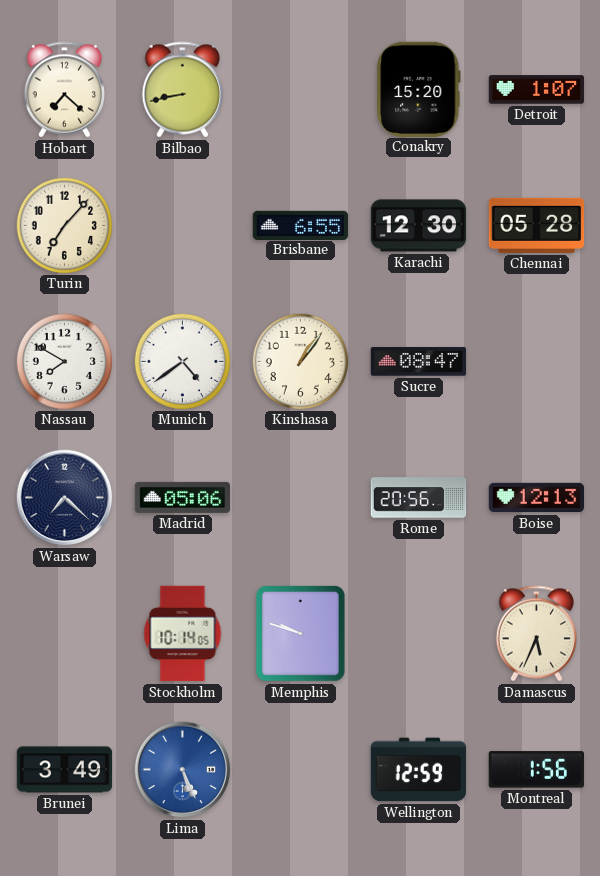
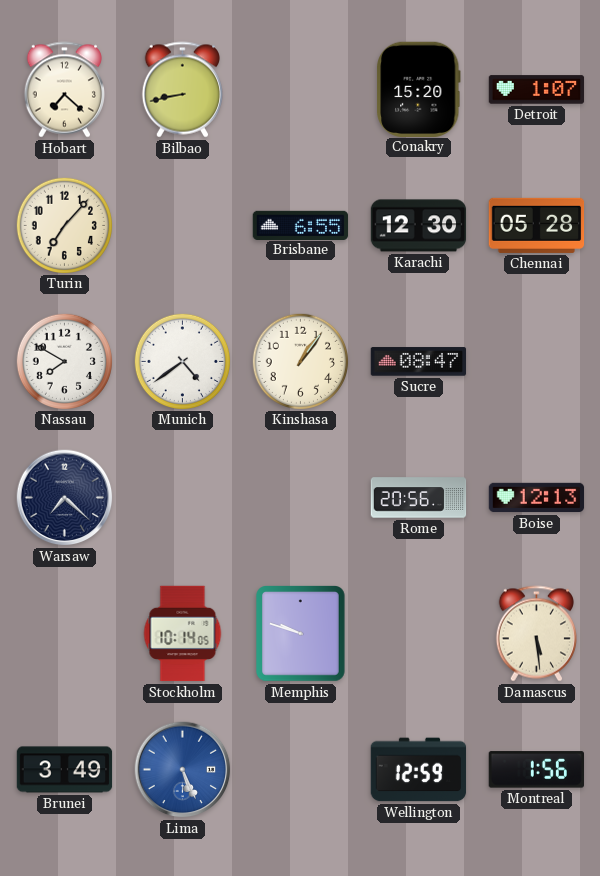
Madrid: 05:06 -> none (183, 497)
Damascus: 5:34 -> 5:29 (536, 634)
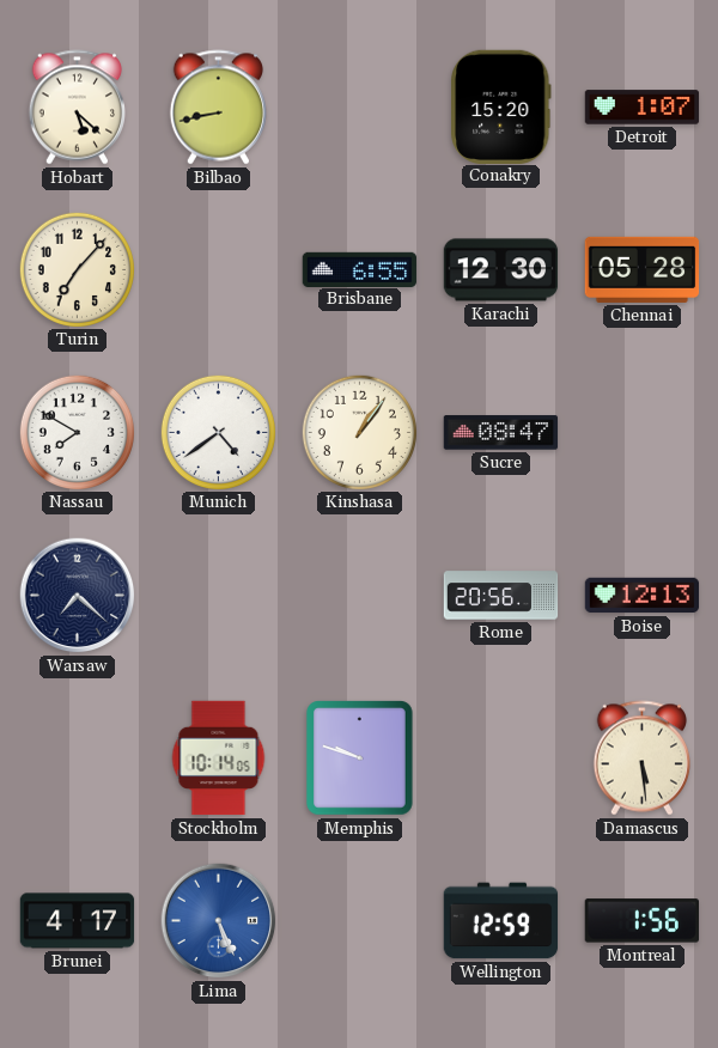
Hobart: 7:22 -> 5:22 (77, 108)
Brunei: 3:49 -> 4:17 (78, 921)
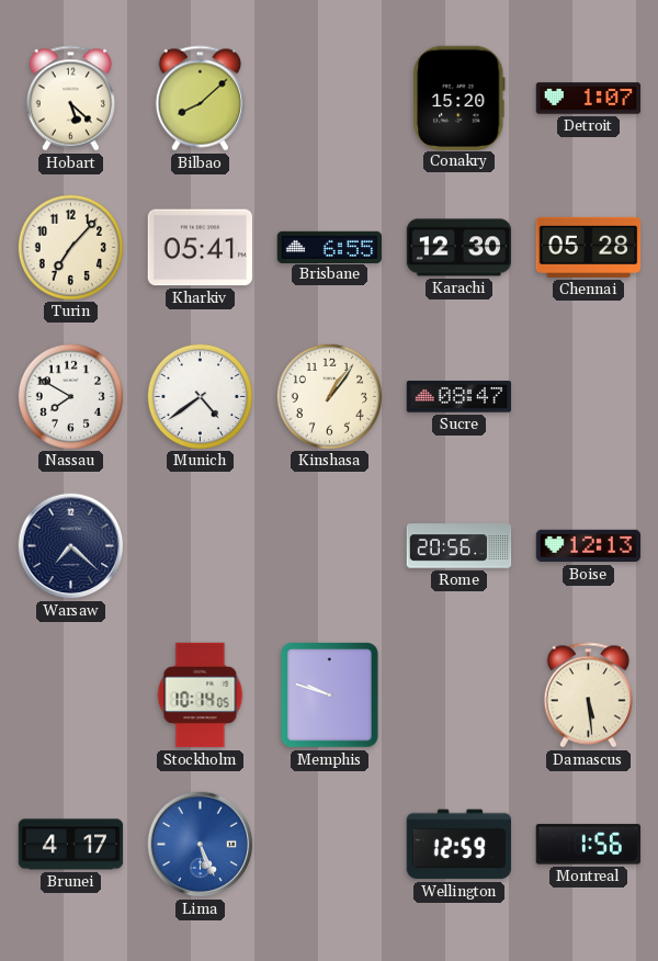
Bilbao: 8:43 -> 8:08 (200, 99)
Kharkiv: none -> 05:41 (201, 248)
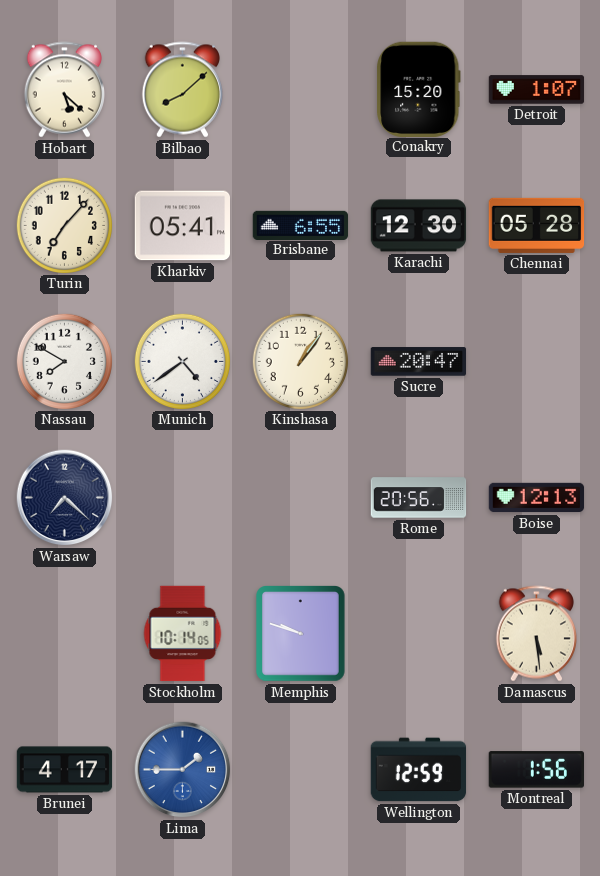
Sucre: 08:47 -> 20:47 (419, 362)
Lima: 5:26 -> 1:45 (183, 770)
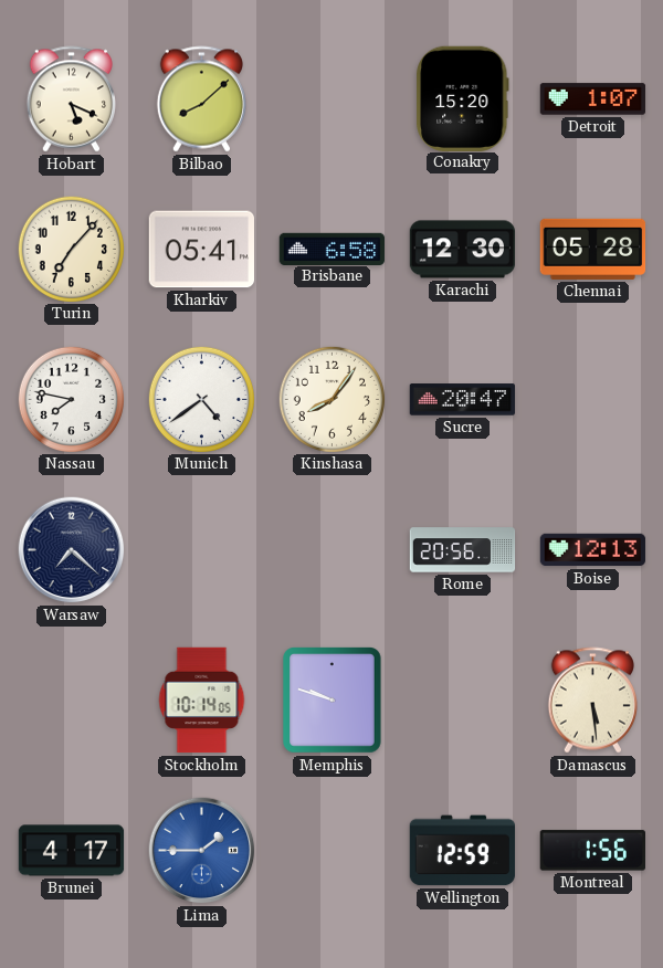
Hobart: 5:22 -> 5:19 (71, 99)
Brisbane: 6:55 -> 6:58 (333, 249)
Nassau: 7:50 -> 7:47 (71, 399)
Kinshasa: 1:06 -> 8:06 (331, 399)
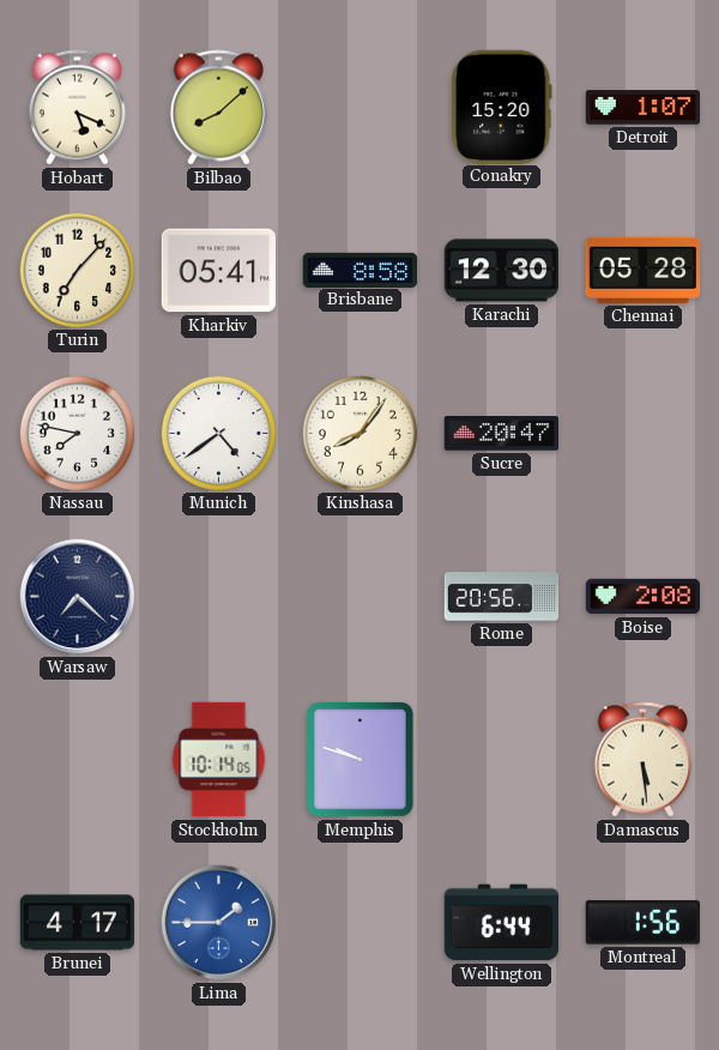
Brisbane: 6:58 -> 8:58 (361, 270)
Boise: 12:13 -> 2:08 (644, 597)
Wellington: 12:59 -> 6:44 (502, 923)
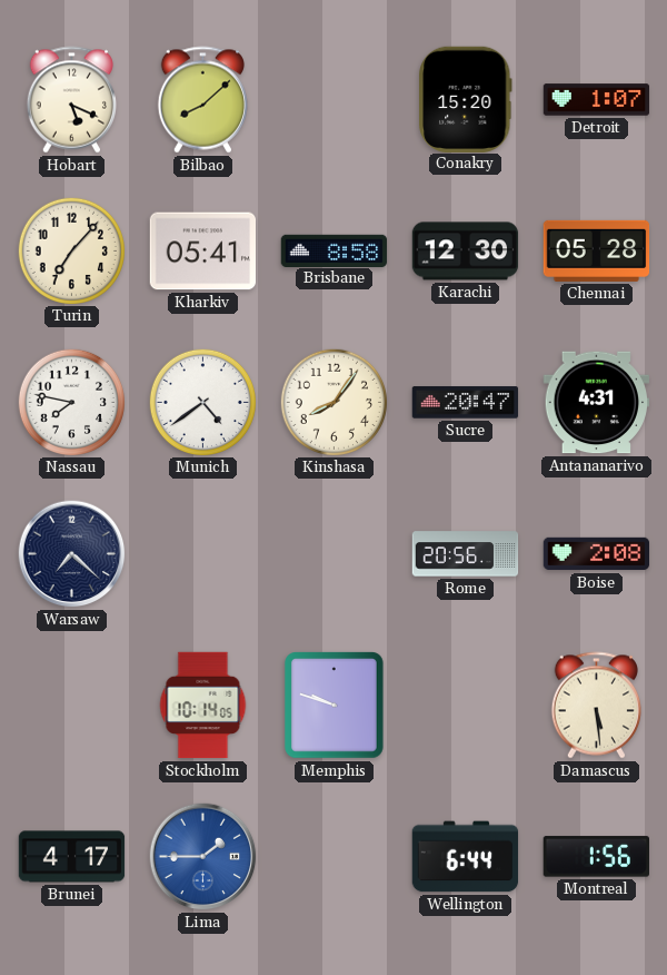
Antananarivo: none -> 4:31 (597, 403)
